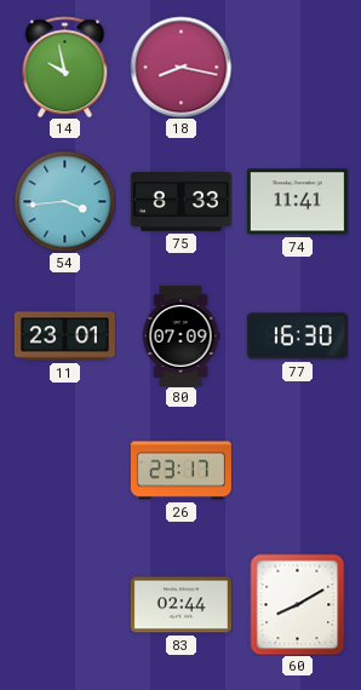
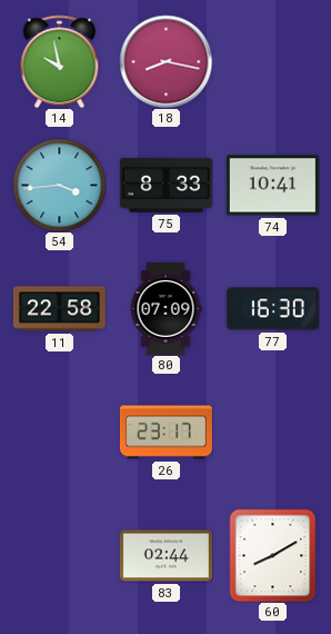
74: 11:41 -> 10:41 (272, 186)
11: 23:01 -> 22:58 (59, 309)
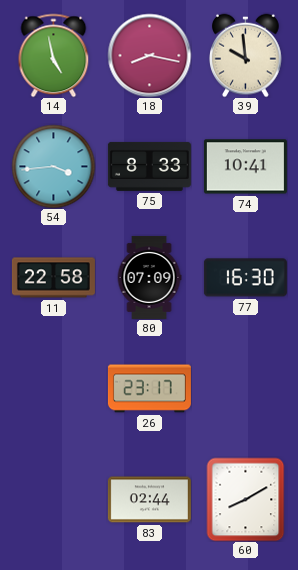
14: 9:58 -> 4:58 (54, 55)
39: none -> 9:59 (246, 55)
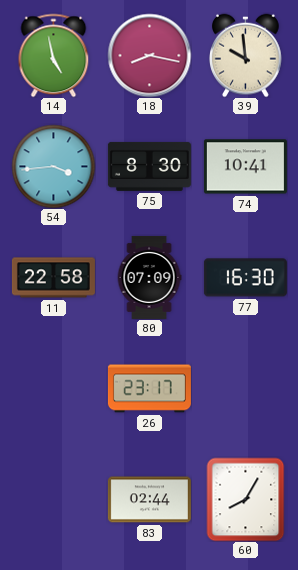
75: 8:33 -> 8:30 (149, 166)
60: 8:10 -> 8:05 (246, 499)
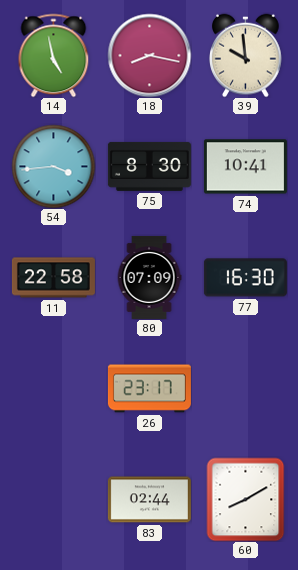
60: 8:05 -> 8:10 (246, 499)
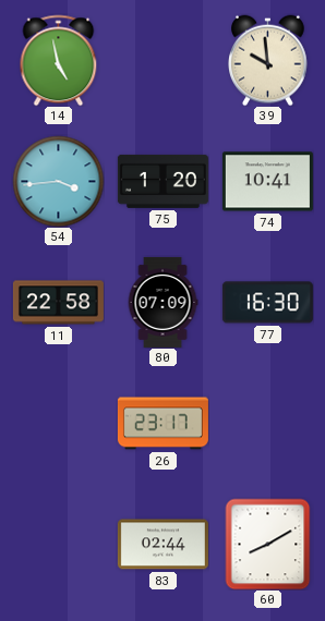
18: 8:17 -> none (149, 55)
75: 8:30 -> 1:20 (162, 181)
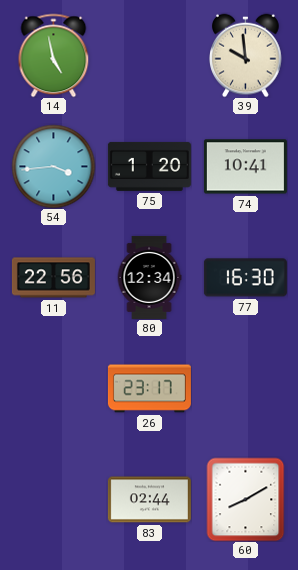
11: 22:58 -> 22:56 (53, 278)
80: 07:09 -> 12:34 (149, 277)
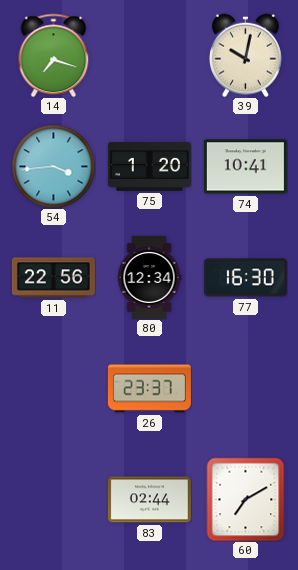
14: 4:58 -> 7:18 (54, 55)
39: 9:59 -> 10:02 (246, 55)
26: 23:17 -> 23:37 (149, 389)
60: 8:10 -> 7:10 (246, 499)
